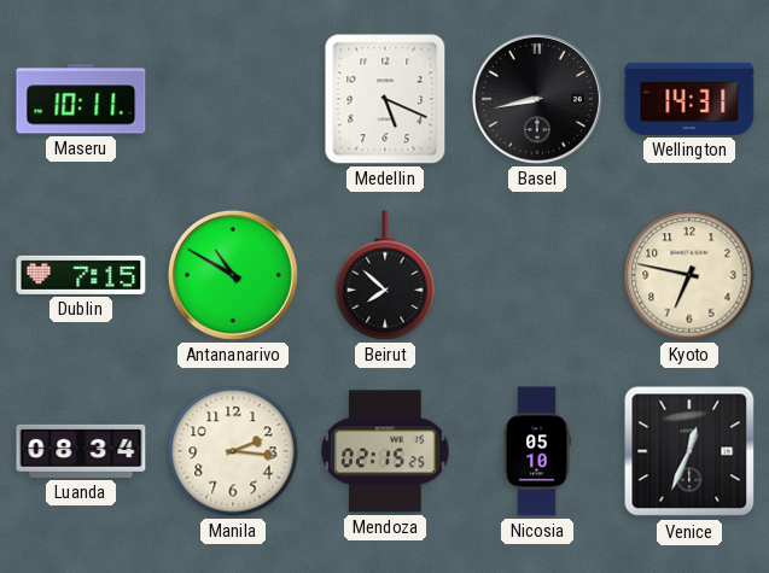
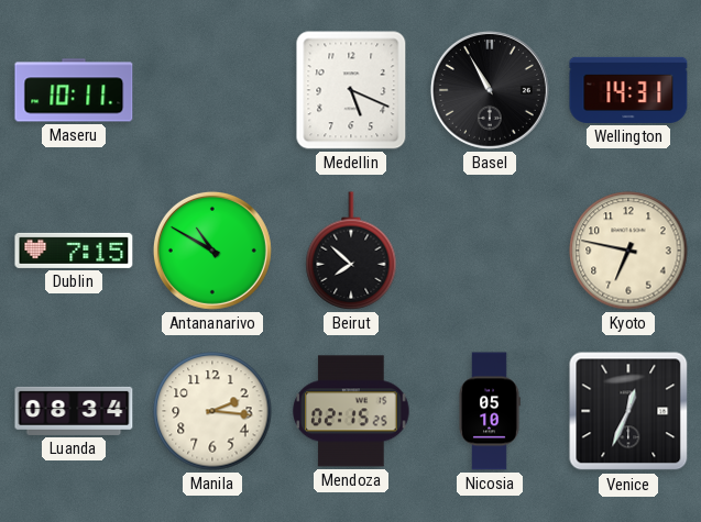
Basel: 8:43 -> 10:55 (490, 90)
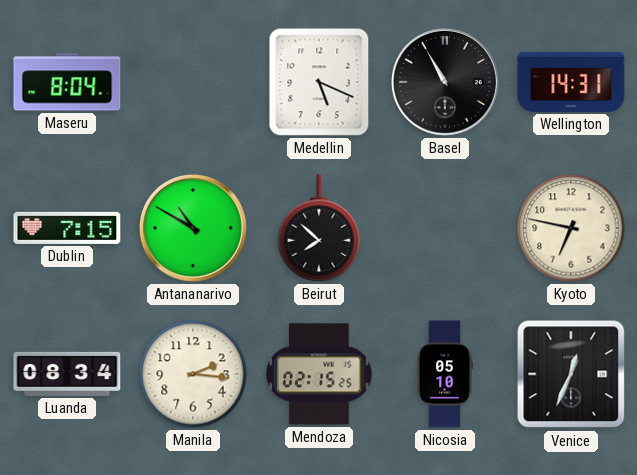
Maseru: 10:11 -> 8:04 (67, 82)
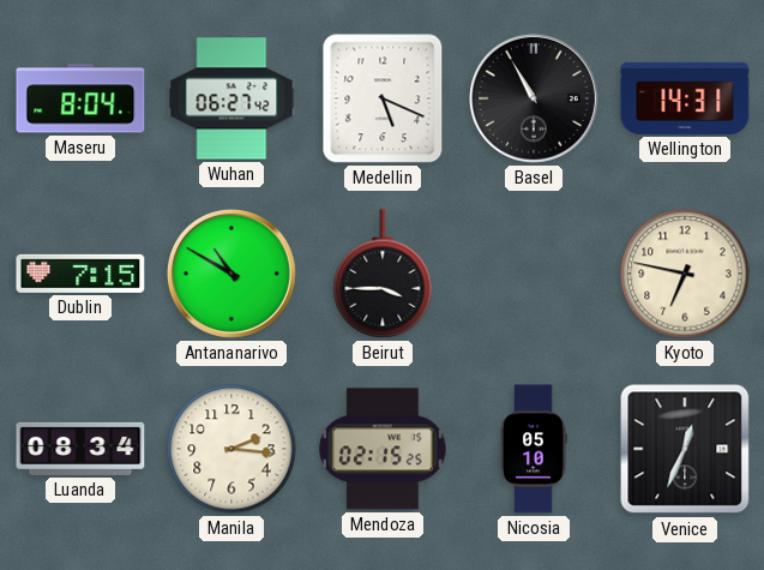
Wuhan: none -> 06:27 (231, 98)
Beirut: 7:52 -> 3:45 (383, 274)
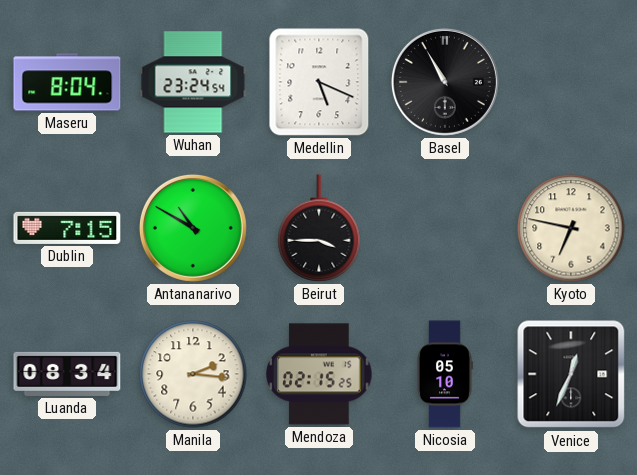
Wuhan: 06:27 -> 23:24 (193, 82)
Wellington: 14:31 -> none (685, 98)
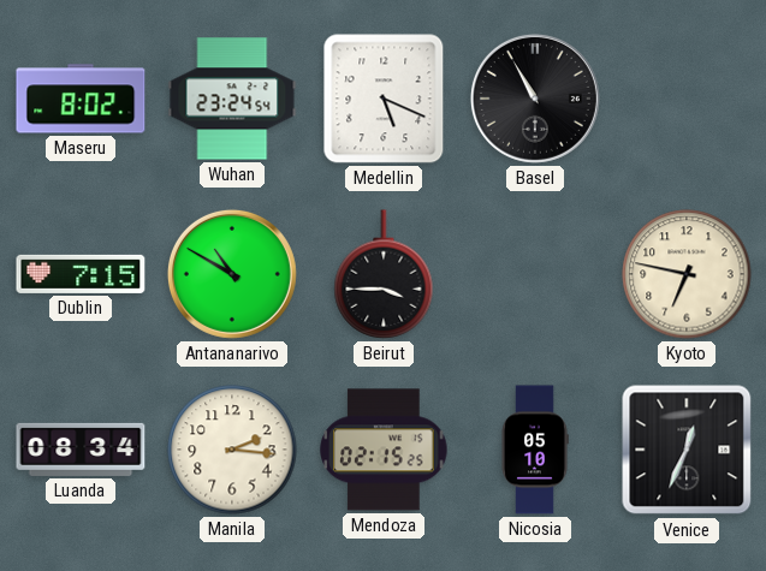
Maseru: 8:04 -> 8:02 (81, 99)
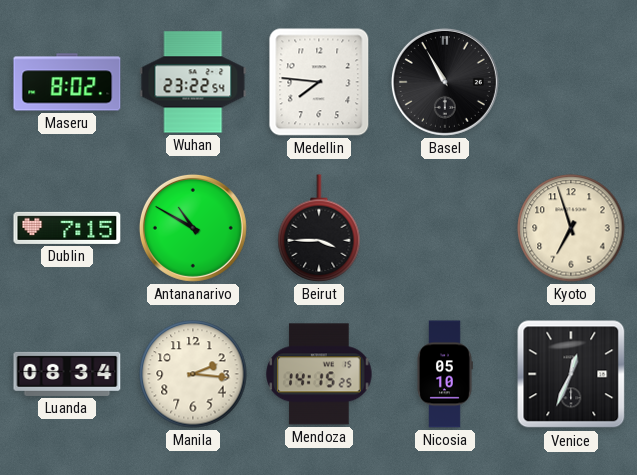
Wuhan: 23:24 -> 23:22 (193, 82)
Medellin: 5:19 -> 7:46 (319, 82)
Kyoto: 6:47 -> 6:57 (571, 228)
Mendoza: 02:15 -> 14:15 (319, 374)
